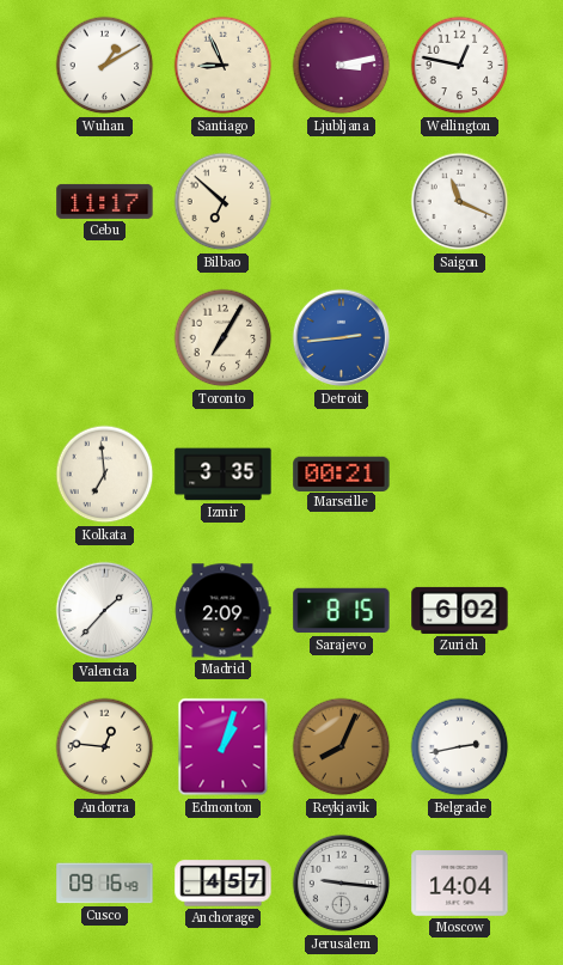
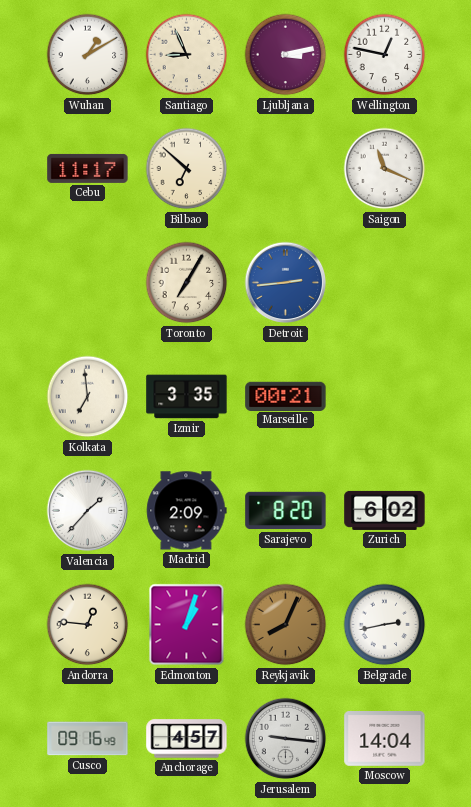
Sarajevo: 8:15 -> 8:20 (286, 511)
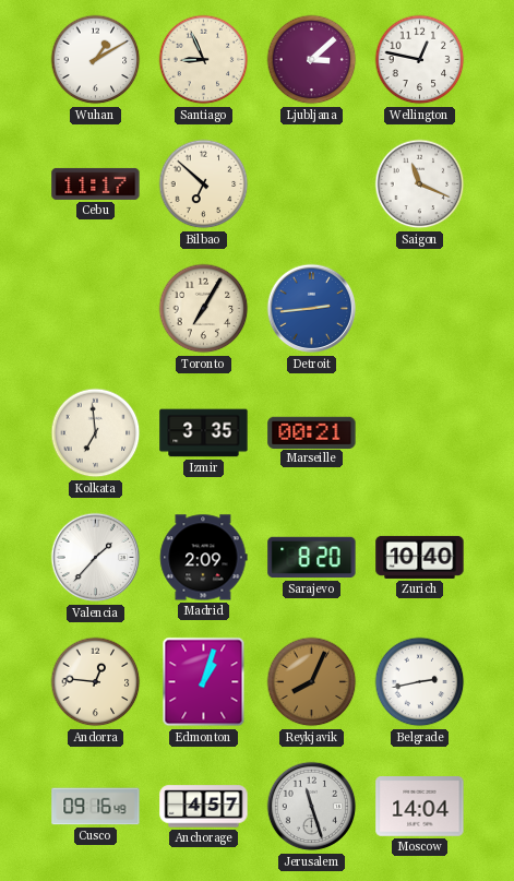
Ljubljana: 3:13 -> 3:08 (312, 60)
Zurich: 6:02 -> 10:40 (420, 557)
Jerusalem: 9:16 -> 11:27 (312, 807)
